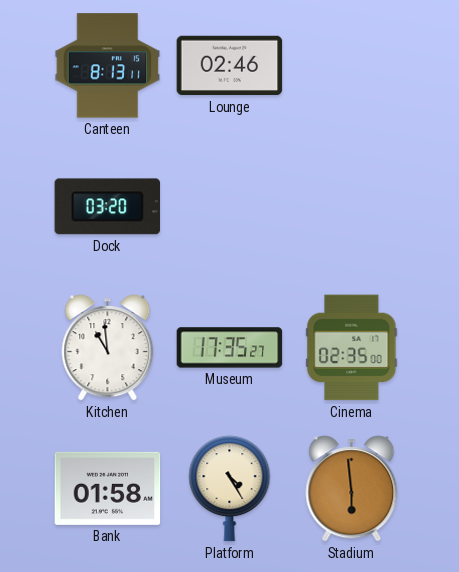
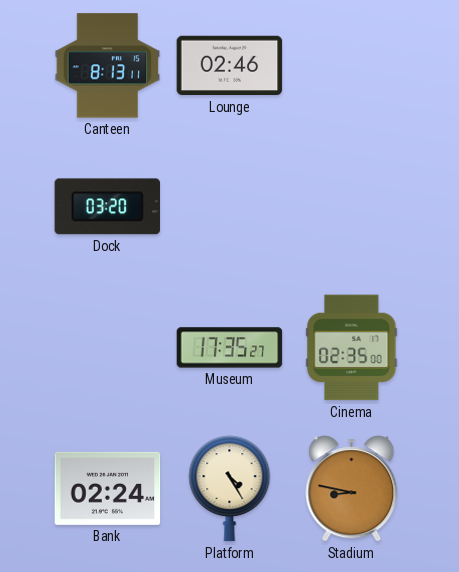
Kitchen: 10:59 -> none (108, 348)
Bank: 01:58 -> 02:24 (108, 488)
Stadium: 5:59 -> 8:47 (352, 489)
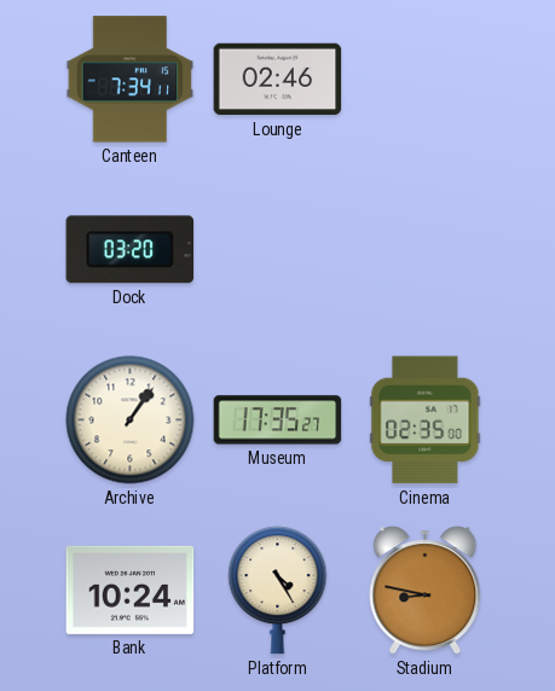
Canteen: 8:13 -> 7:34 (131, 80)
Archive: none -> 1:06 (131, 420)
Bank: 02:24 -> 10:24 (131, 590)
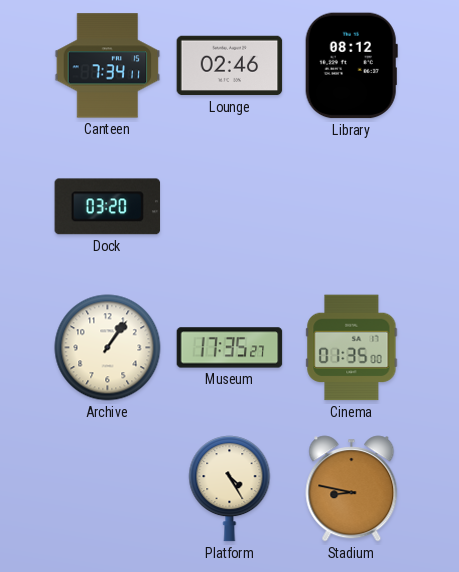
Library: none -> 08:12 (351, 66)
Cinema: 02:35 -> 01:35 (352, 348)
Bank: 10:24 -> none (131, 590)
